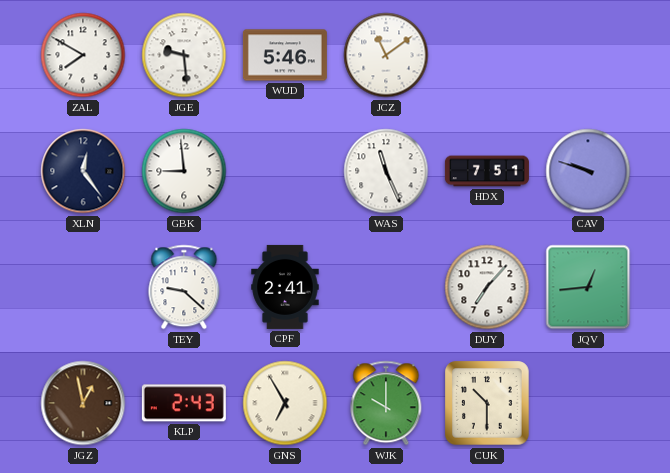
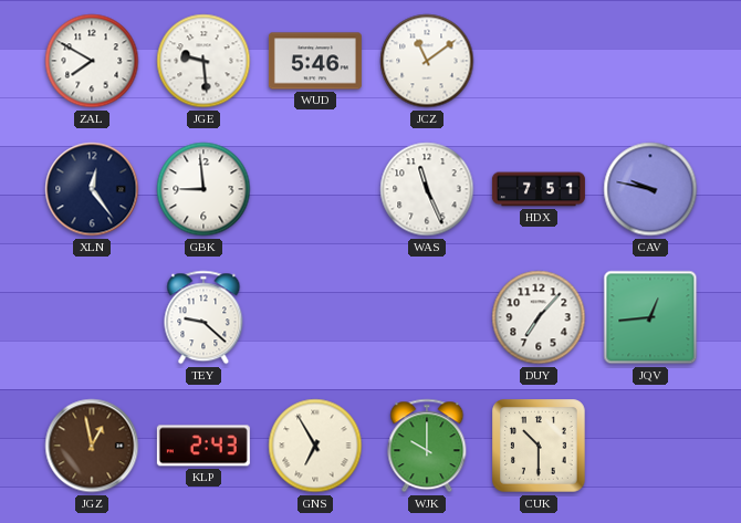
CAV: 9:48 -> 9:47 (650, 189)
CPF: 2:41 -> none (285, 287)
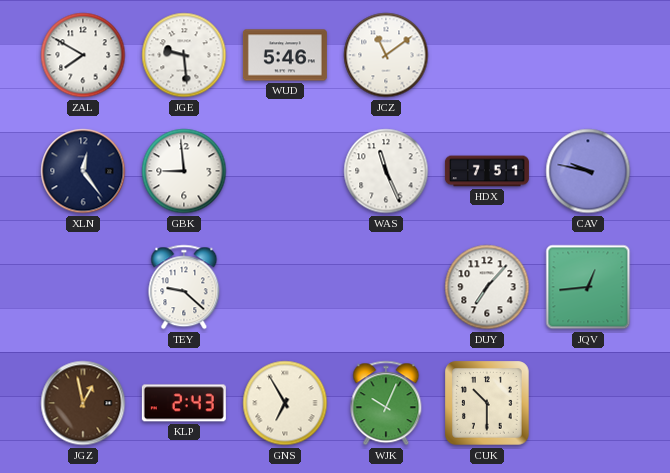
WJK: 10:00 -> 10:04 (386, 403)
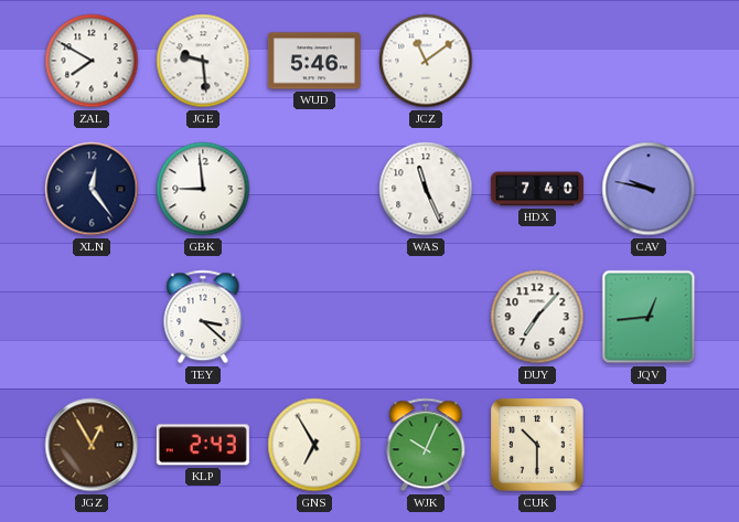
HDX: 7:51 -> 7:40 (537, 189)
TEY: 9:22 -> 3:22 (203, 317)
JGZ: 12:58 -> 12:55 (92, 445)
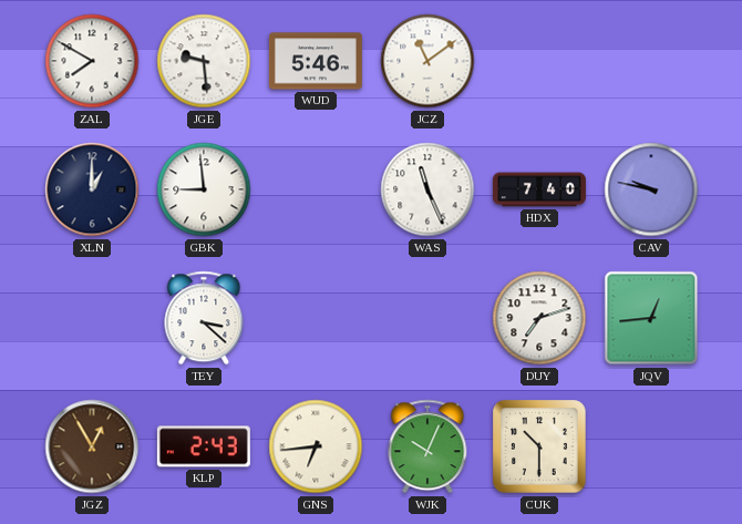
XLN: 12:24 -> 1:00 (92, 189)
DUY: 7:07 -> 7:12 (539, 318)
GNS: 6:55 -> 6:44 (316, 446)
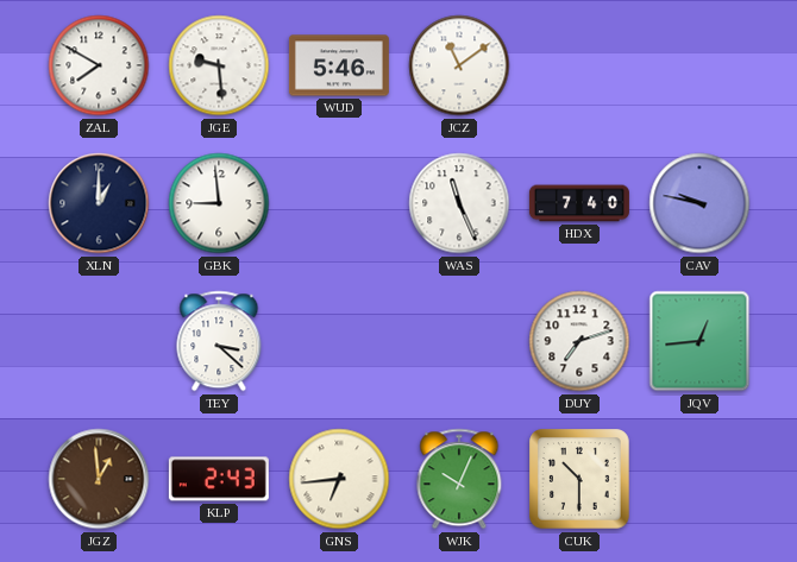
JGZ: 12:55 -> 12:59 (99, 479)
